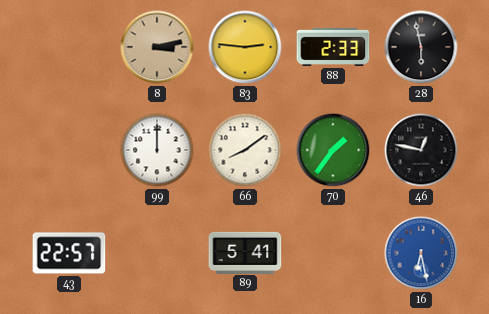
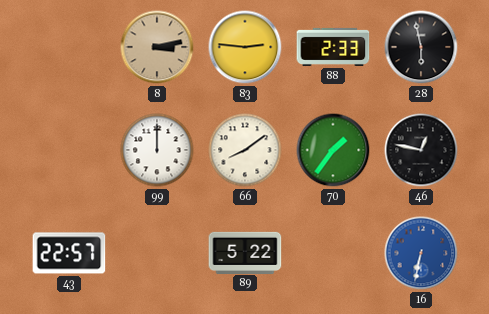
89: 5:41 -> 5:22 (245, 252)
16: 6:28 -> 6:32 (421, 253)
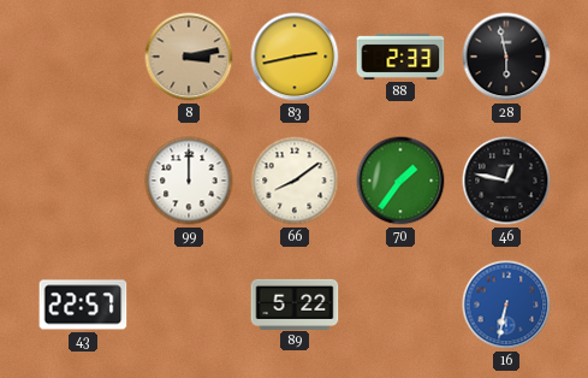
83: 2:46 -> 2:43 (295, 57)
